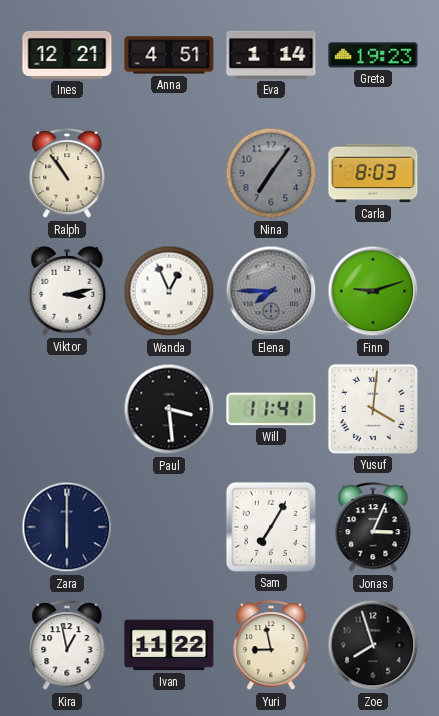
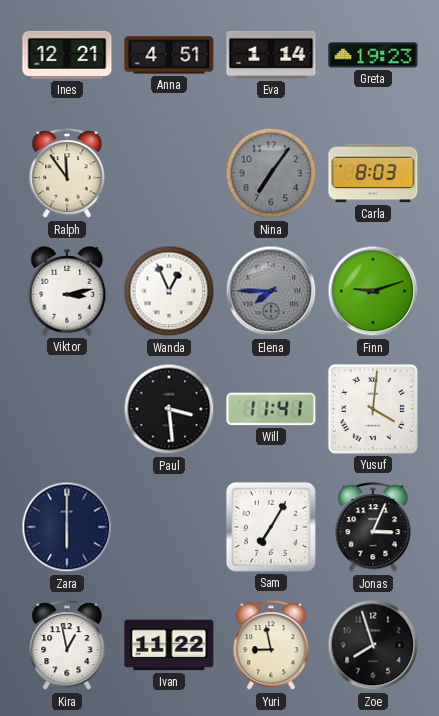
Ralph: 10:54 -> 11:54 (67, 174)
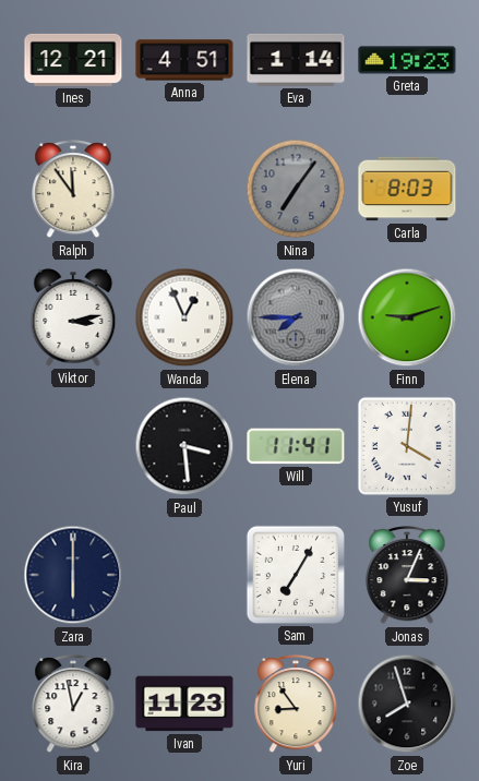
Ivan: 11:22 -> 11:23 (184, 704)
Yuri: 8:58 -> 8:54 (296, 705)
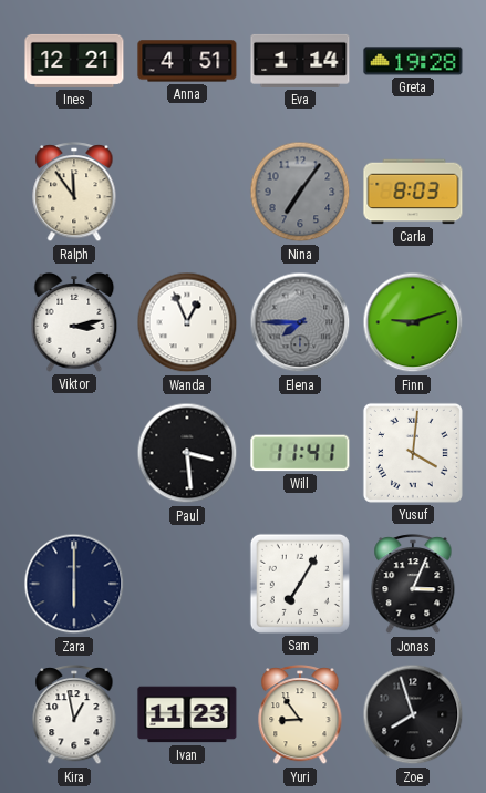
Greta: 19:23 -> 19:28 (413, 61)
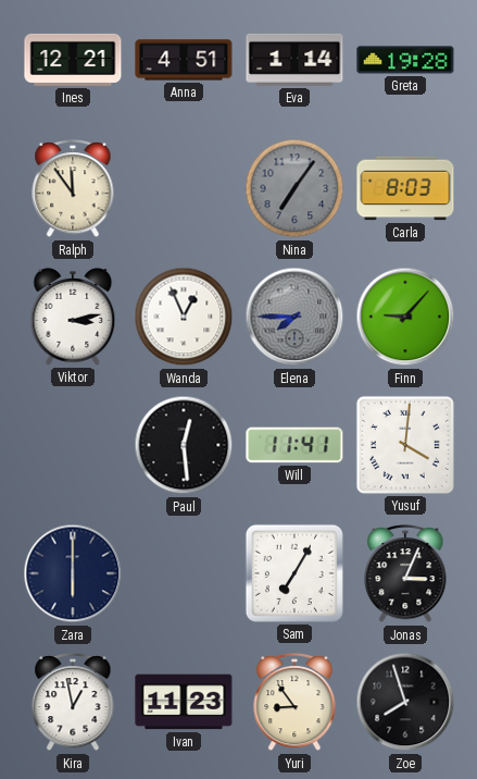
Finn: 9:12 -> 9:07 (405, 317)
Paul: 3:29 -> 12:29 (184, 445)
